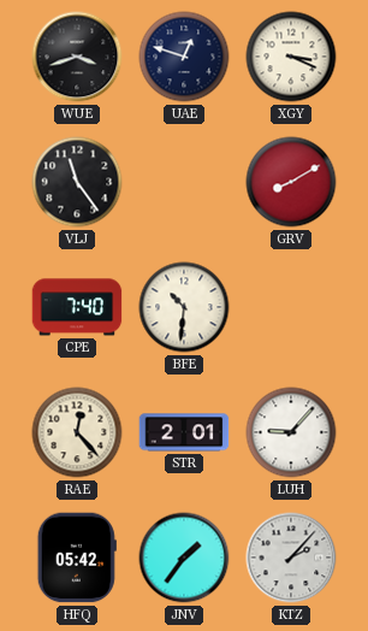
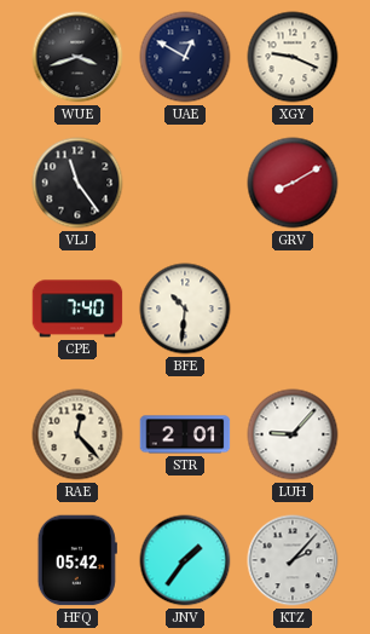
UAE: 12:48 -> 12:50 (185, 57)
XGY: 3:19 -> 9:19 (293, 57)
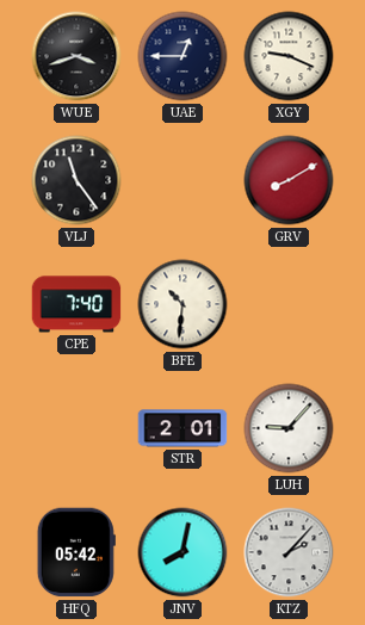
UAE: 12:50 -> 12:45 (182, 56)
RAE: 12:23 -> none (77, 434)
JNV: 1:36 -> 8:02 (182, 552)
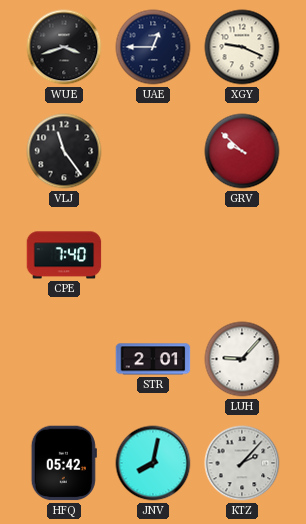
GRV: 8:10 -> 9:52 (242, 151)
BFE: 10:31 -> none (182, 304)
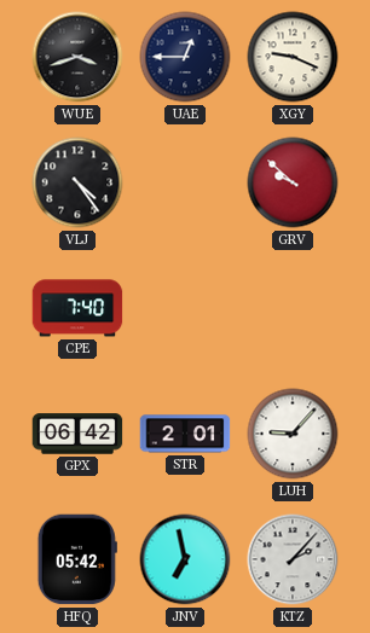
VLJ: 11:24 -> 4:24 (77, 182)
GPX: none -> 06:42 (77, 434)
JNV: 8:02 -> 6:58 (185, 559)
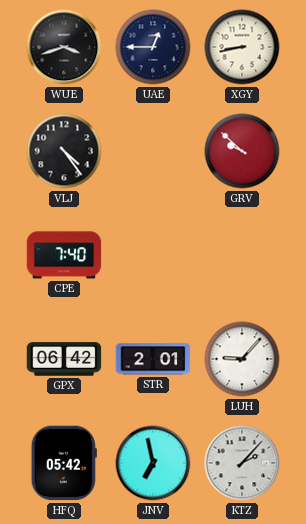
XGY: 9:19 -> 8:43 (242, 47)
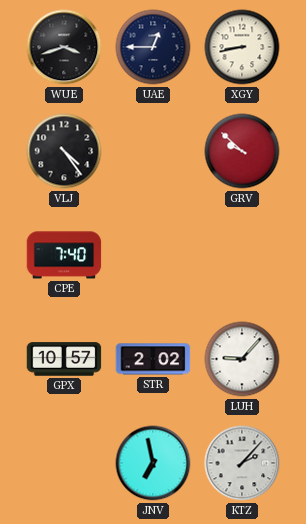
GPX: 06:42 -> 10:57 (64, 359)
STR: 2:01 -> 2:02 (153, 359)
HFQ: 05:42 -> none (64, 463)
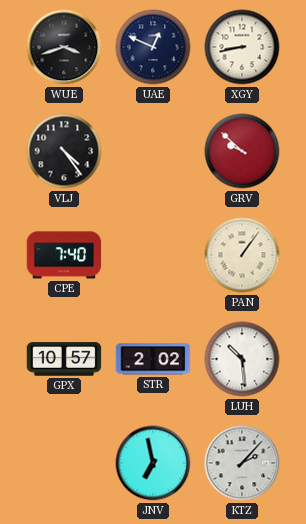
UAE: 12:45 -> 12:49 (153, 47)
PAN: none -> 1:06 (242, 255)
LUH: 9:07 -> 10:29 (242, 359)
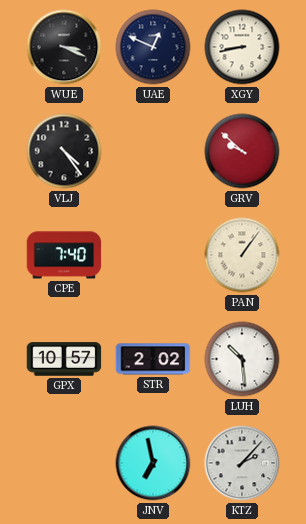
WUE: 3:42 -> 3:19 (64, 47)
